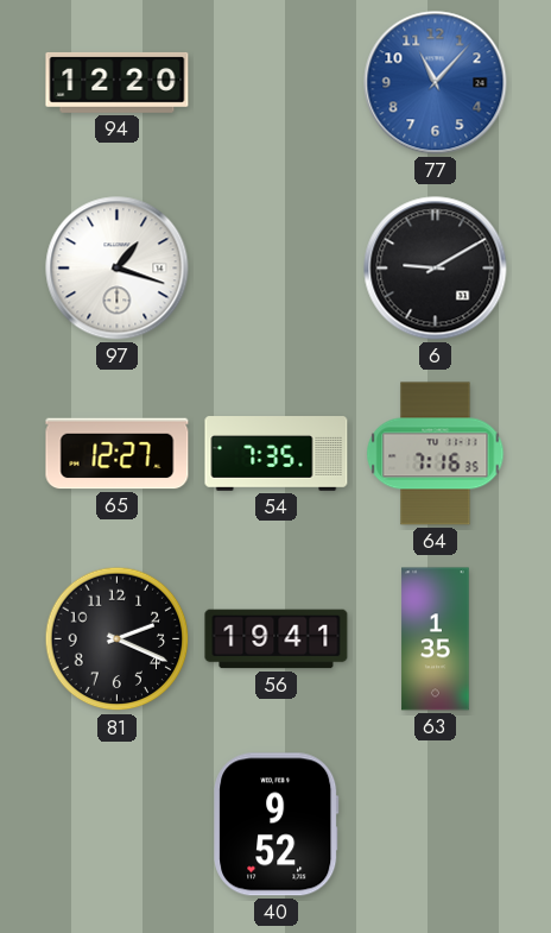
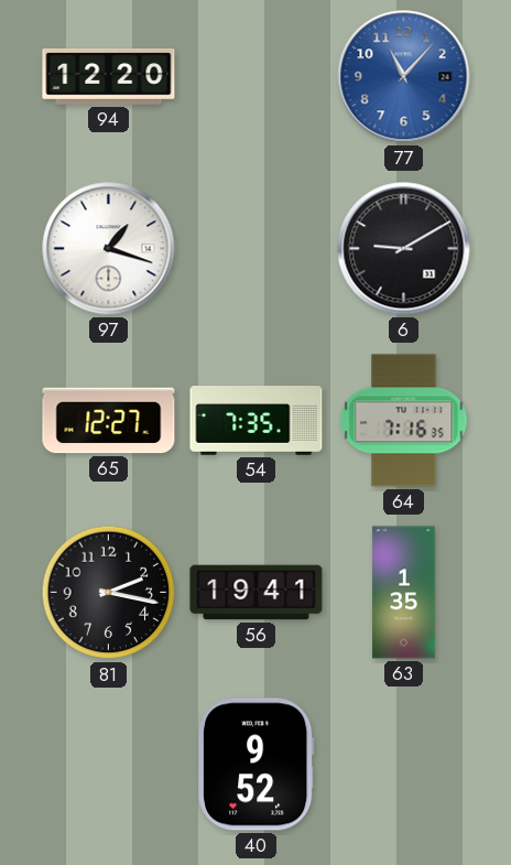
81: 2:19 -> 2:17 (109, 593)
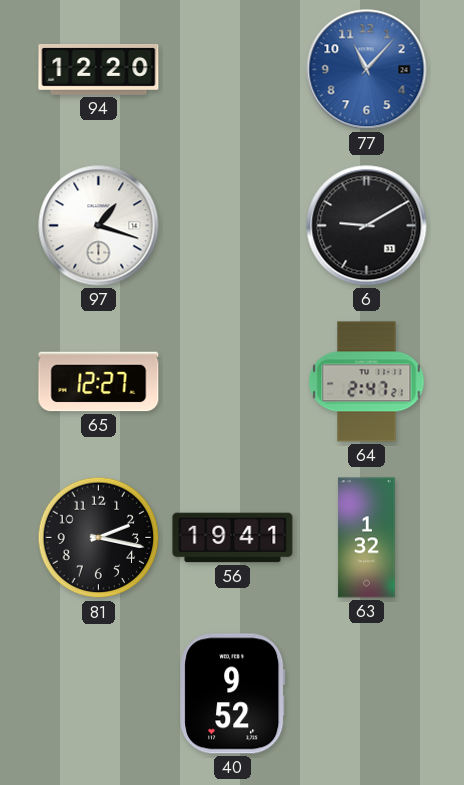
54: 7:35 -> none (257, 421)
64: 7:16 -> 2:47 (367, 382)
63: 1:35 -> 1:32 (367, 538)
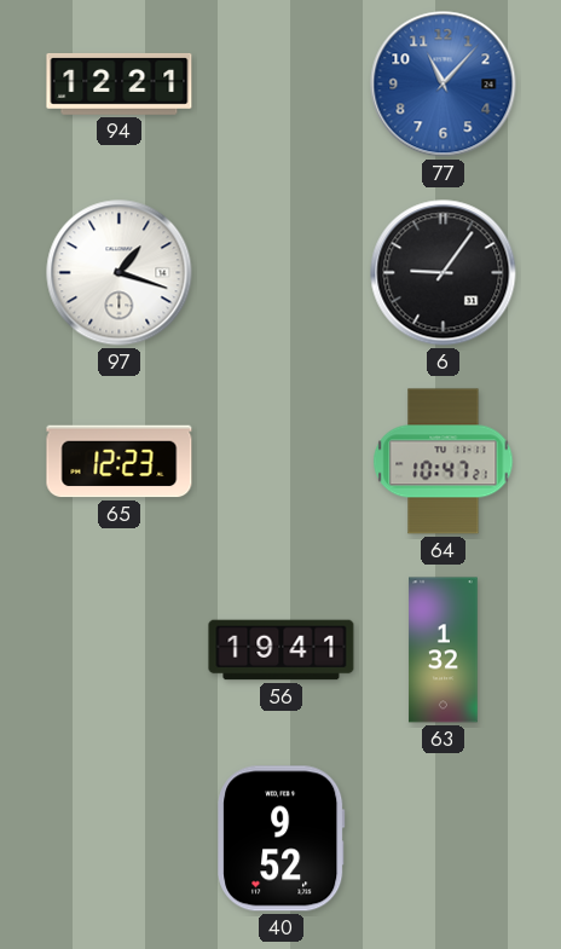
94: 12:20 -> 12:21 (120, 85)
6: 9:10 -> 9:06 (444, 273)
65: 12:27 -> 12:23 (120, 462)
64: 2:47 -> 10:47 (444, 462)
81: 2:17 -> none (99, 538)
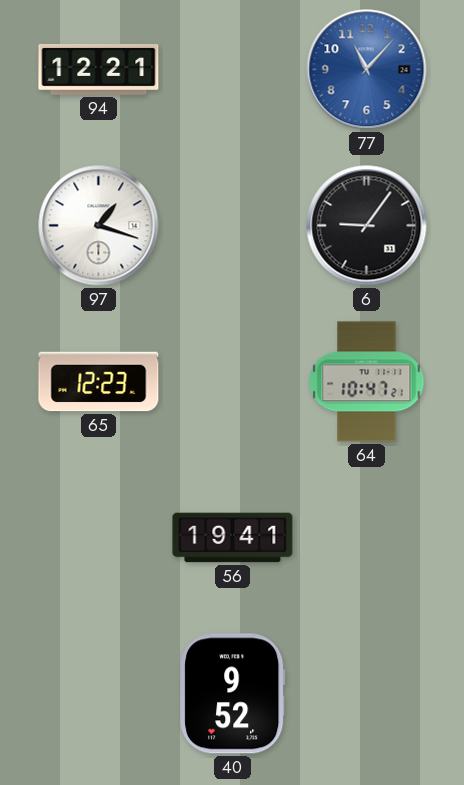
63: 1:32 -> none (444, 650)
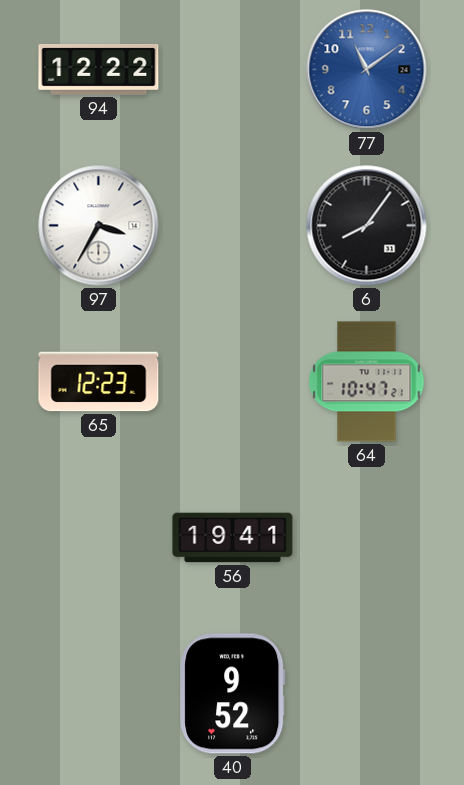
94: 12:21 -> 12:22 (99, 70)
77: 11:07 -> 11:09 (367, 70)
97: 1:18 -> 3:35 (99, 226)
6: 9:06 -> 8:06 (367, 226)
